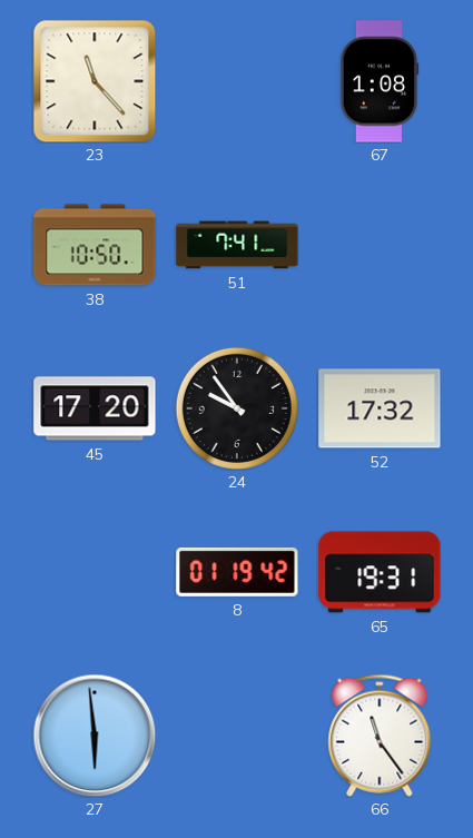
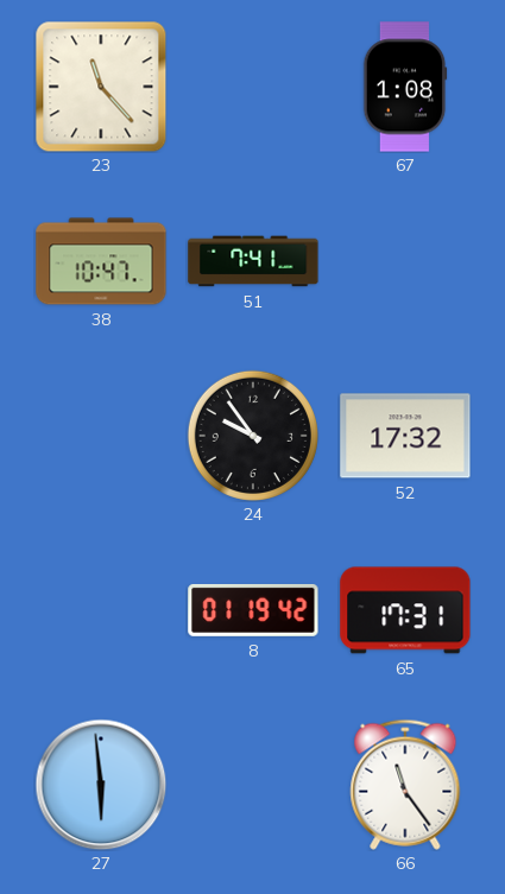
38: 10:50 -> 10:47 (101, 261)
45: 17:20 -> none (95, 408)
65: 19:31 -> 17:31 (405, 610)
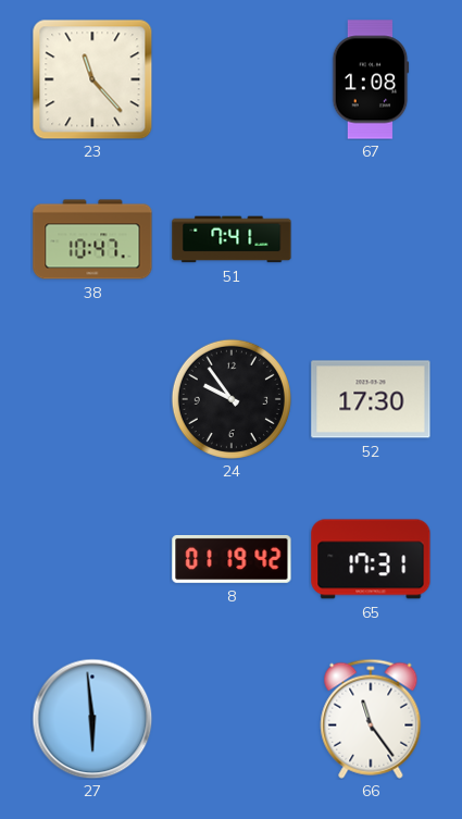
52: 17:32 -> 17:30 (371, 399)
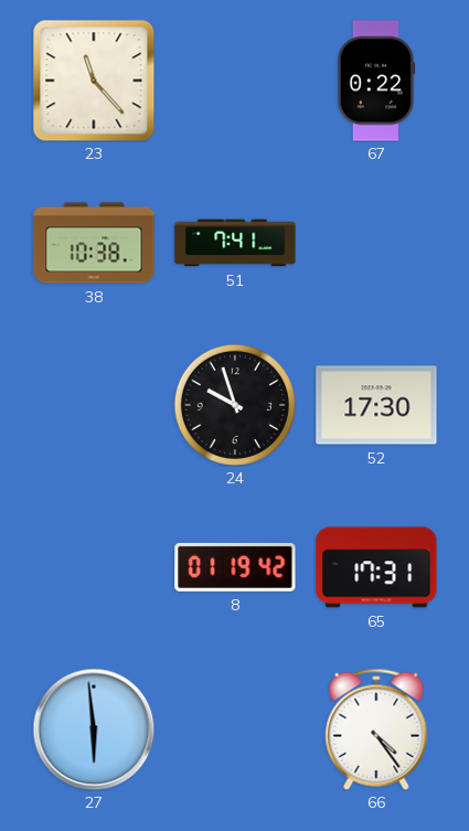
67: 1:08 -> 0:22 (376, 81)
38: 10:47 -> 10:38 (94, 243)
24: 9:54 -> 9:57 (235, 405)
66: 11:24 -> 4:24 (376, 729)
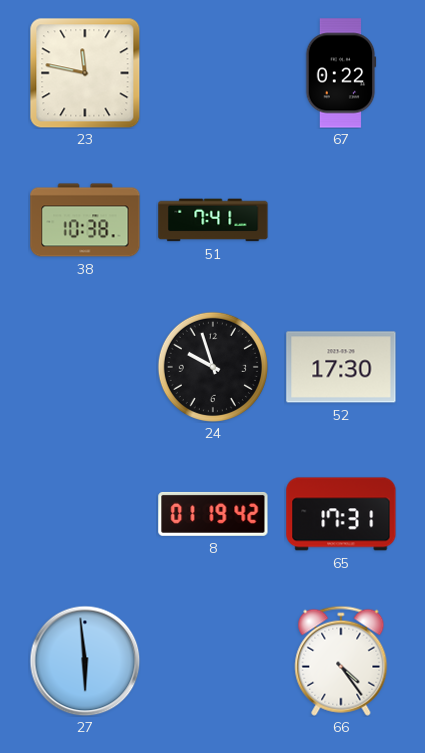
23: 11:23 -> 11:47 (85, 73)
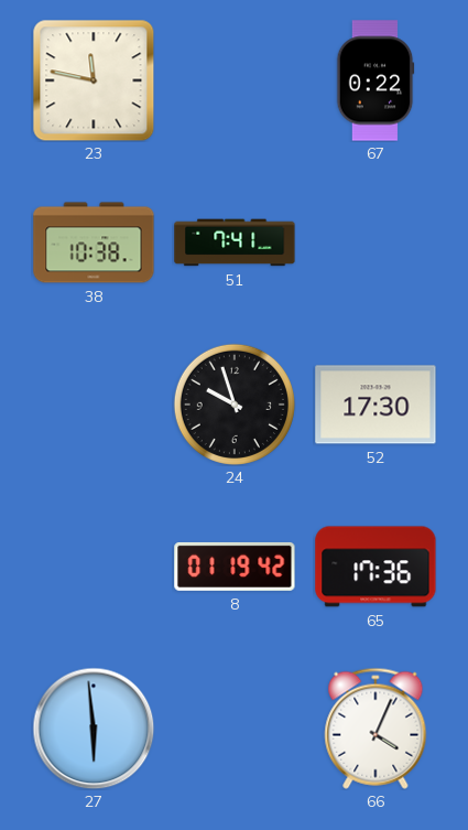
65: 17:31 -> 17:36 (376, 567)
66: 4:24 -> 4:04 (376, 729)
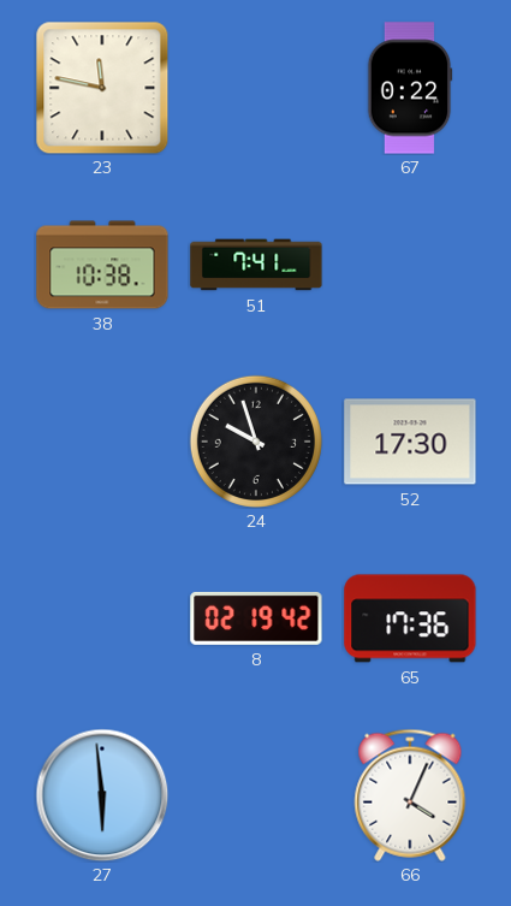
8: 01:19 -> 02:19 (256, 618)
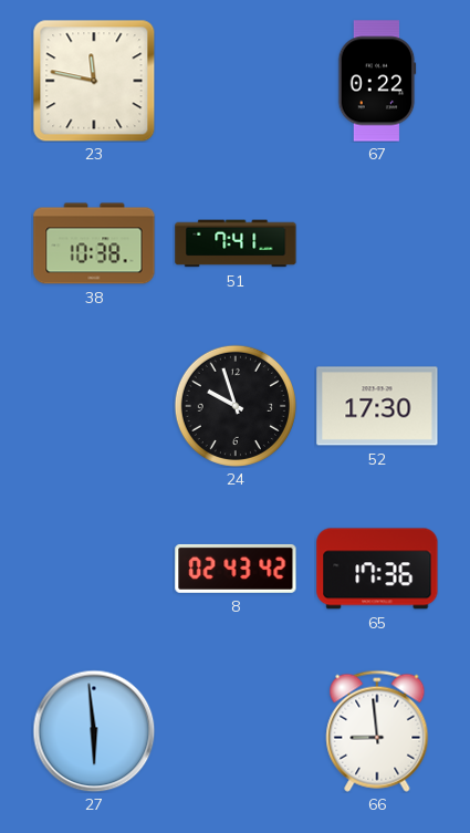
8: 02:19 -> 02:43 (236, 569)
66: 4:04 -> 8:59 (377, 731)
